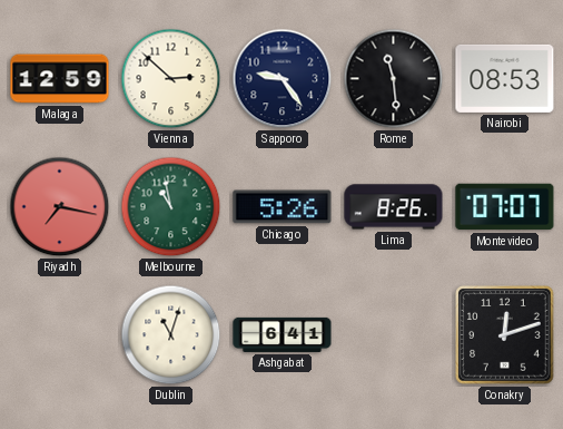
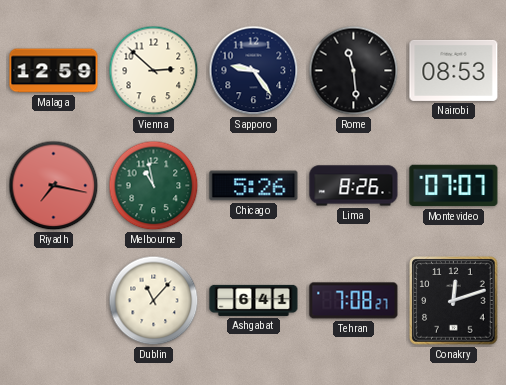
Dublin: 11:03 -> 11:07 (154, 301)
Tehran: none -> 7:08 (354, 301)
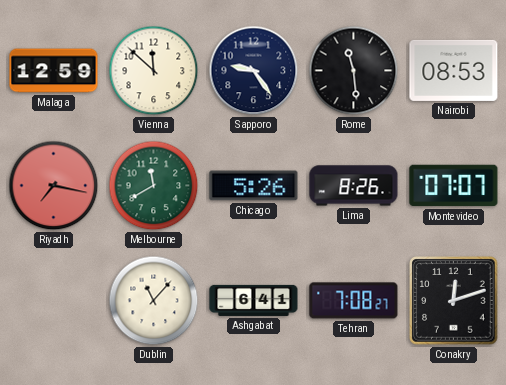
Vienna: 2:52 -> 11:52 (154, 71)
Melbourne: 10:58 -> 11:40 (154, 186)
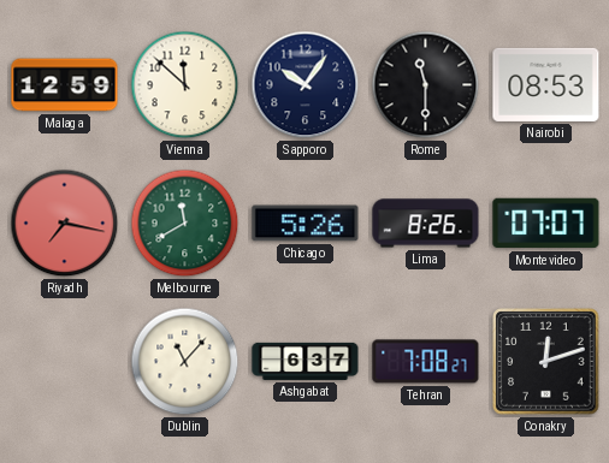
Sapporo: 9:24 -> 10:06 (306, 85)
Rome: 11:29 -> 11:30 (426, 85)
Ashgabat: 6:41 -> 6:37 (306, 361)
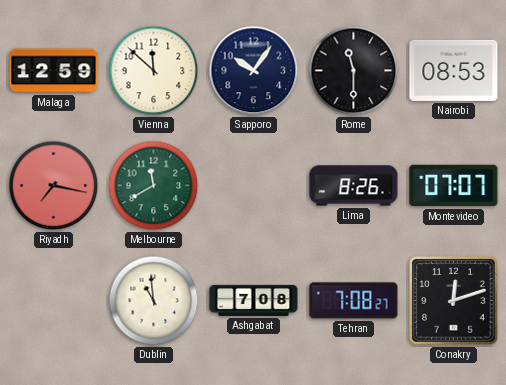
Chicago: 5:26 -> none (306, 224)
Dublin: 11:07 -> 10:59 (154, 301)
Ashgabat: 6:37 -> 7:08 (254, 300)
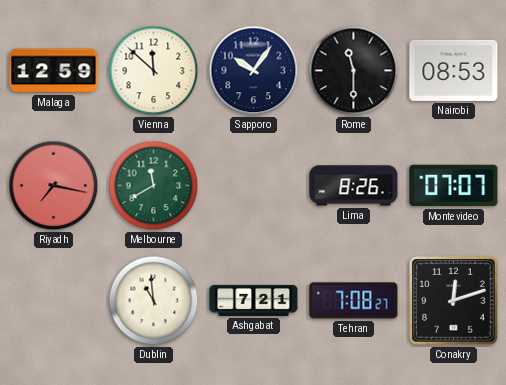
Ashgabat: 7:08 -> 7:21 (254, 300)
